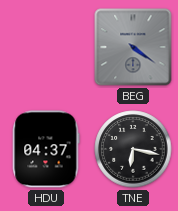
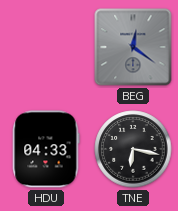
BEG: 4:21 -> 12:21 (133, 47)
HDU: 04:37 -> 04:33 (46, 149)
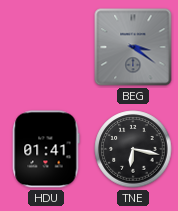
BEG: 12:21 -> 3:21 (133, 47)
HDU: 04:33 -> 01:41 (46, 149)
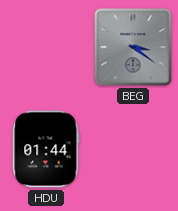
HDU: 01:41 -> 01:44 (46, 149)
TNE: 6:17 -> none (133, 149)
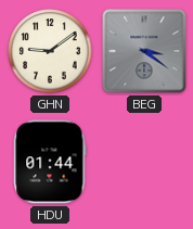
GHN: none -> 9:09 (50, 51)
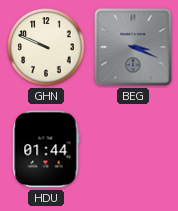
GHN: 9:09 -> 9:49 (46, 47)
BEG: 3:21 -> 3:19 (133, 47)
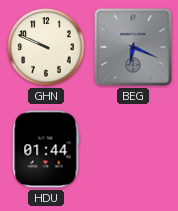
BEG: 3:19 -> 6:19 (133, 47)
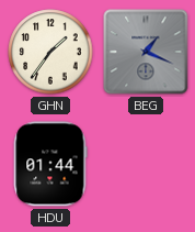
GHN: 9:49 -> 1:36 (50, 52)
BEG: 6:19 -> 1:19 (146, 52)
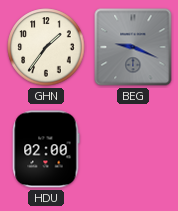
BEG: 1:19 -> 9:19 (133, 47)
HDU: 01:44 -> 02:00 (46, 149)
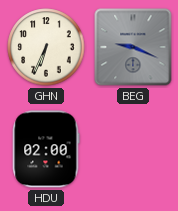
GHN: 1:36 -> 6:34 (46, 47)
